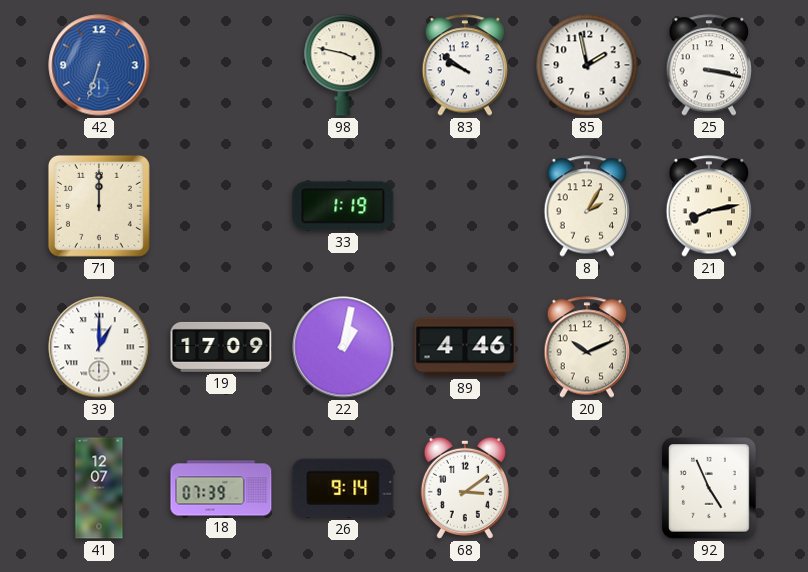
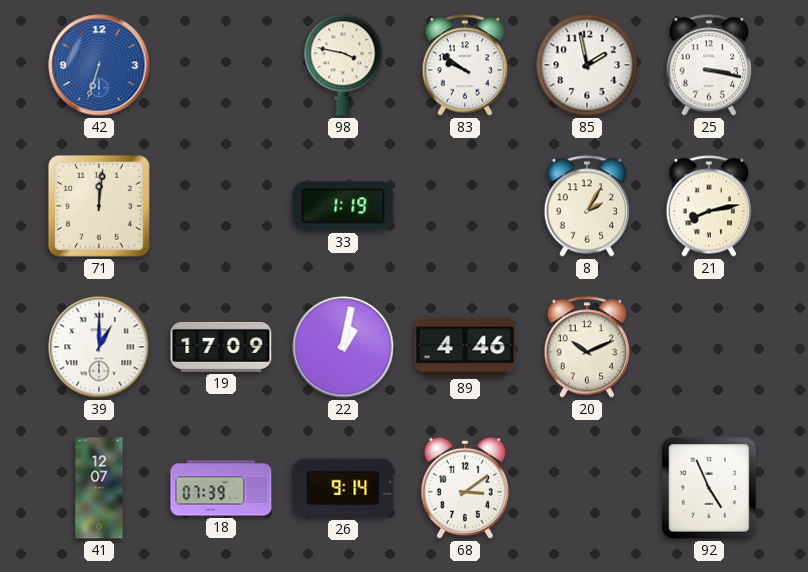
71: 12:00 -> 12:01 (99, 206)
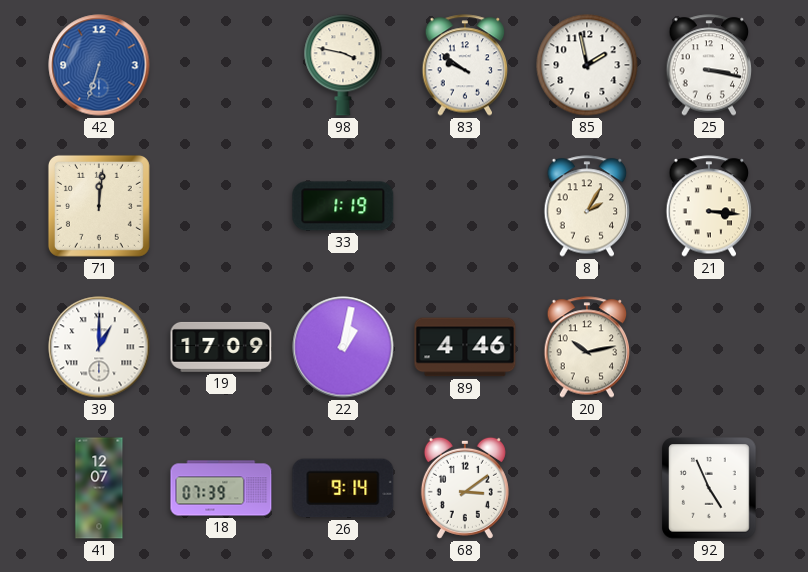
21: 8:13 -> 3:16 (709, 206)
20: 10:11 -> 10:13 (587, 347)
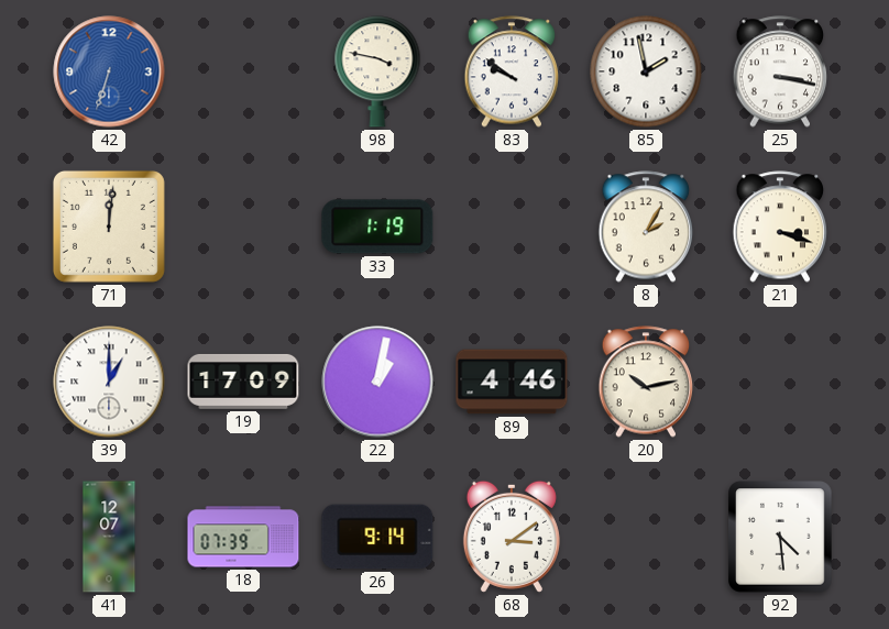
21: 3:16 -> 3:18 (780, 227)
92: 4:56 -> 4:29 (780, 537)
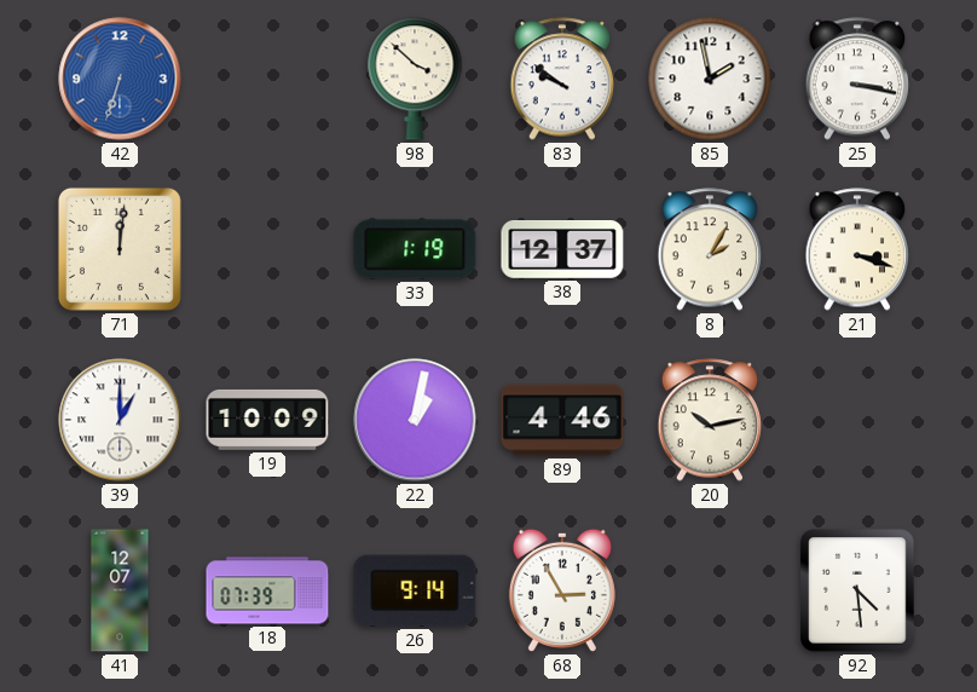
98: 3:47 -> 3:52 (415, 79)
38: none -> 12:37 (562, 250)
19: 17:09 -> 10:09 (267, 420)
68: 3:09 -> 2:55 (562, 590)
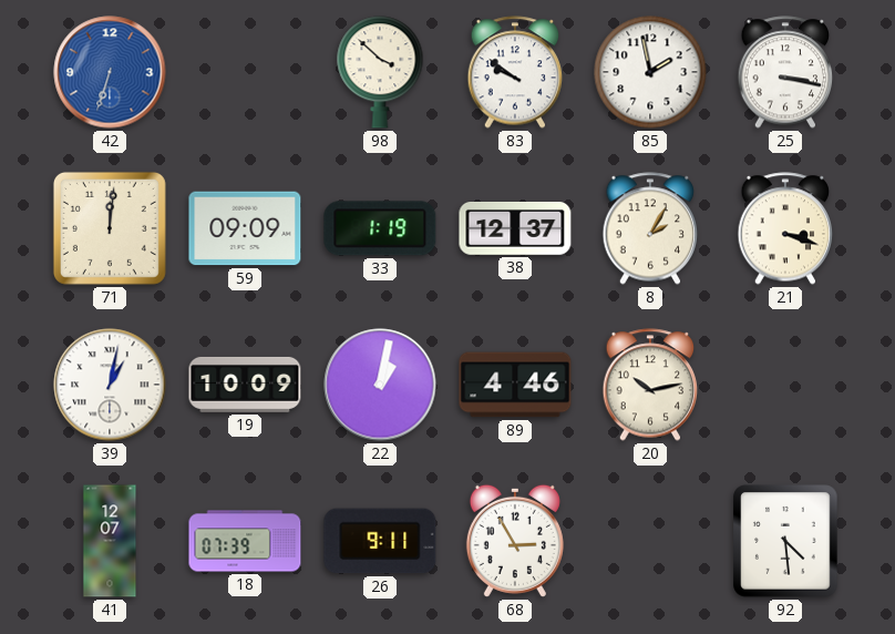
59: none -> 09:09 (245, 228)
39: 1:00 -> 1:02 (110, 385)
26: 9:14 -> 9:11 (380, 541)
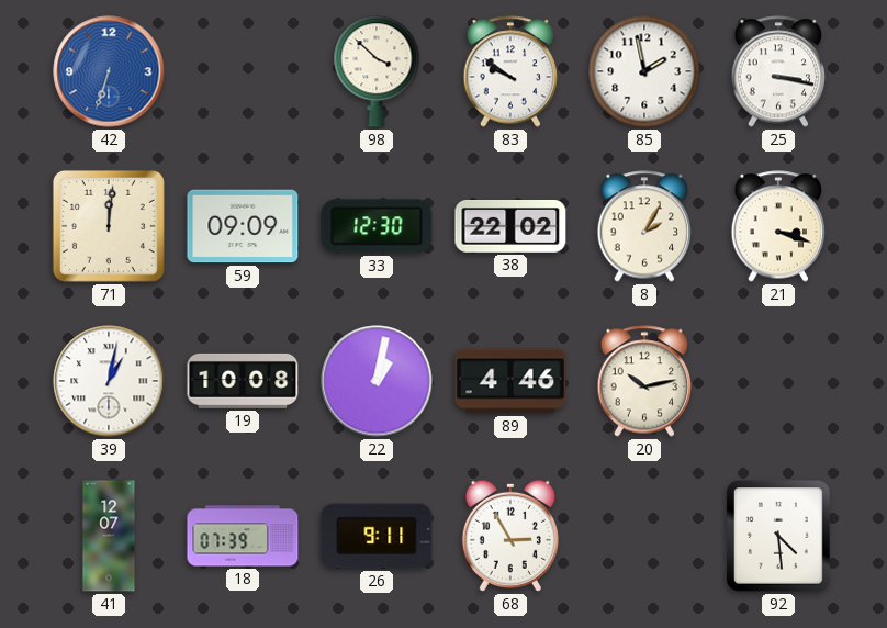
33: 1:19 -> 12:30 (377, 226)
38: 12:37 -> 22:02 (510, 227)
19: 10:09 -> 10:08 (243, 381)
